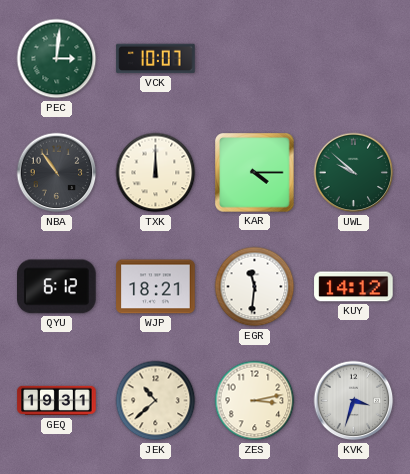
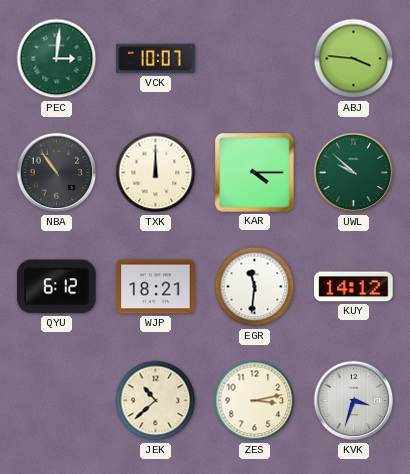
ABJ: none -> 3:46 (354, 59)
GEQ: 19:31 -> none (57, 401)
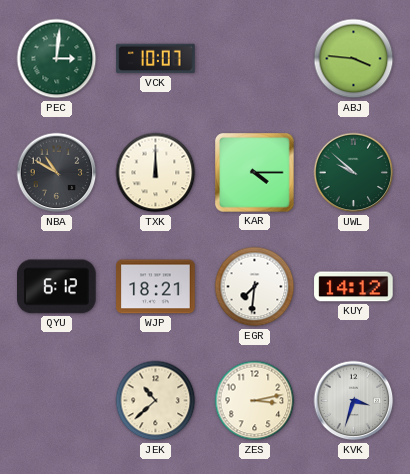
NBA: 10:54 -> 10:50 (57, 173)
EGR: 11:31 -> 7:31 (255, 287)
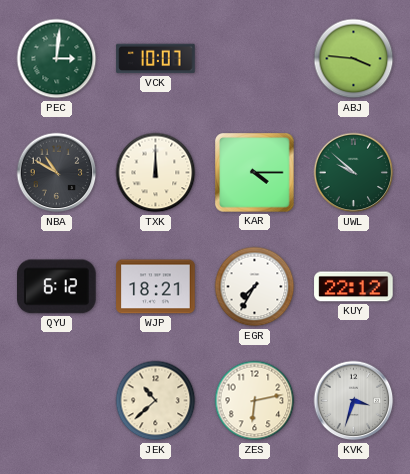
EGR: 7:31 -> 7:35 (255, 287)
KUY: 14:12 -> 22:12 (354, 287)
ZES: 3:13 -> 6:13 (255, 401)
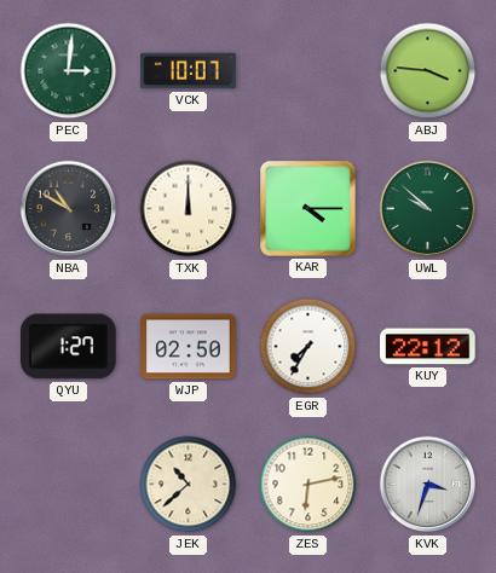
QYU: 6:12 -> 1:27 (69, 347)
WJP: 18:21 -> 02:50 (189, 347)
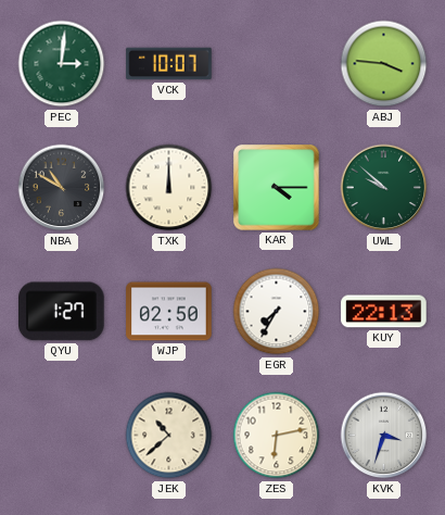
KUY: 22:12 -> 22:13 (384, 312)
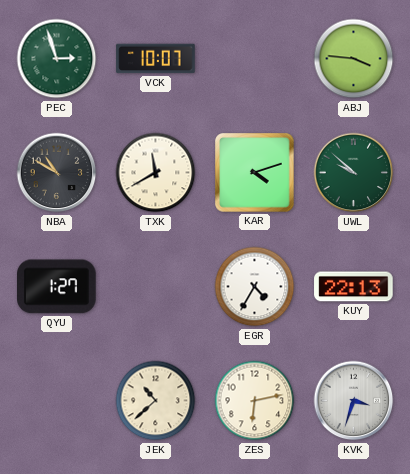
PEC: 3:01 -> 2:57 (57, 59)
TXK: 12:00 -> 11:40 (156, 173)
KAR: 4:15 -> 4:12 (255, 173)
WJP: 02:50 -> none (169, 312)
EGR: 7:35 -> 4:35 (255, 287)
